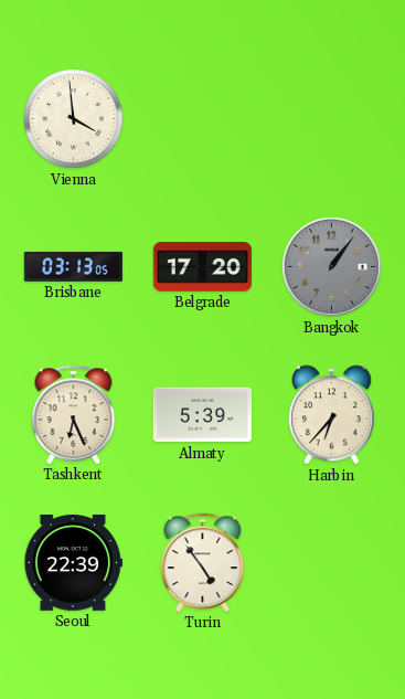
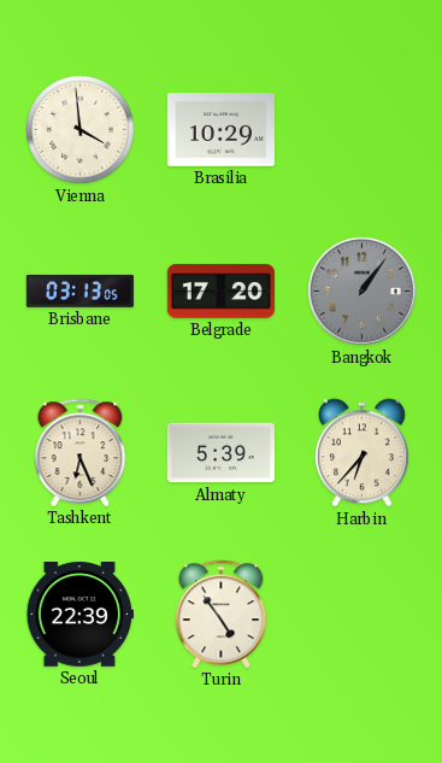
Brasilia: none -> 10:29 (220, 130)
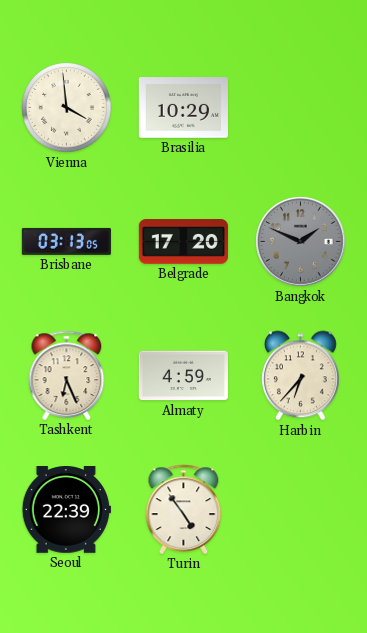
Bangkok: 1:06 -> 1:49 (301, 242)
Almaty: 5:39 -> 4:59 (183, 376)
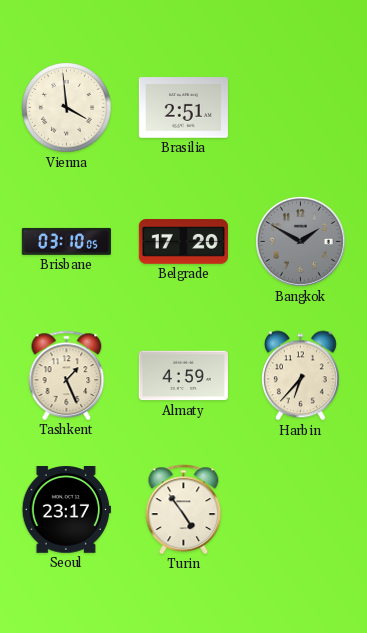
Brasilia: 10:29 -> 2:51 (183, 108)
Brisbane: 03:13 -> 03:10 (66, 241)
Bangkok: 1:49 -> 1:50 (301, 242)
Tashkent: 6:26 -> 1:26 (67, 375)
Seoul: 22:39 -> 23:17 (66, 510)
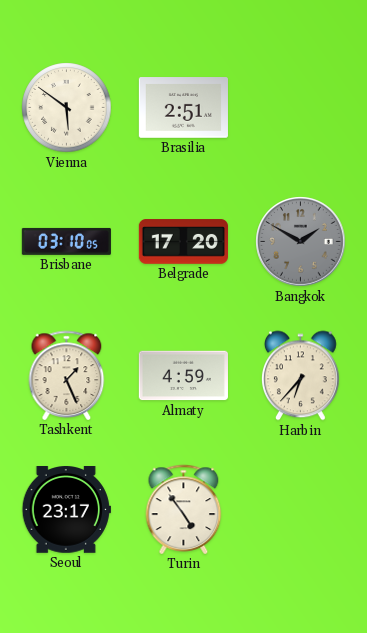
Vienna: 3:59 -> 5:51 (67, 108)
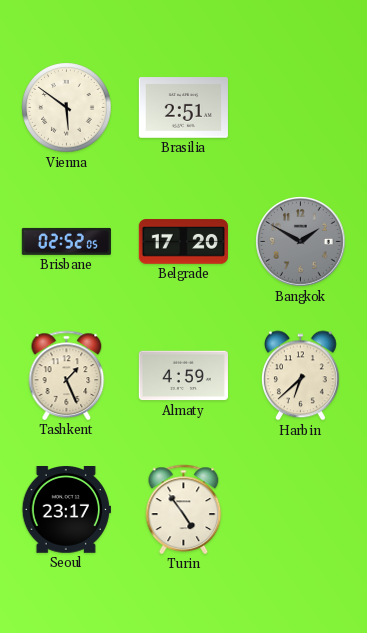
Brisbane: 03:10 -> 02:52 (66, 241)
Harbin: 6:37 -> 6:38 (301, 376)
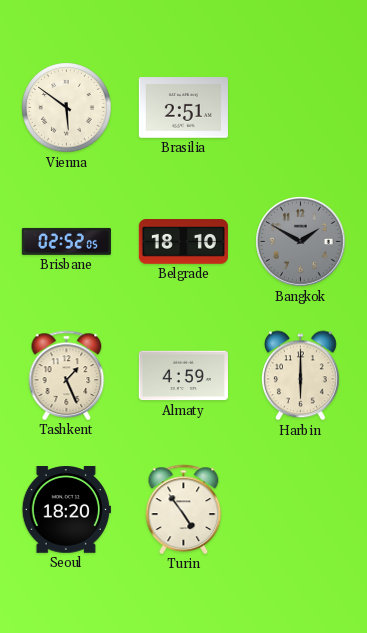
Belgrade: 17:20 -> 18:10 (183, 242)
Harbin: 6:38 -> 6:00 (301, 376)
Seoul: 23:17 -> 18:20 (66, 510)
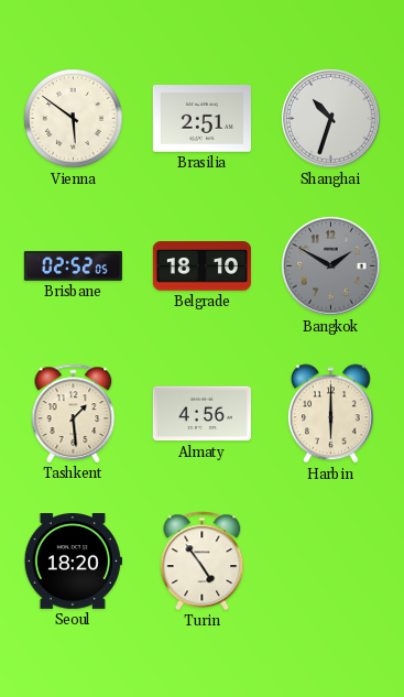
Shanghai: none -> 10:33 (331, 119)
Tashkent: 1:26 -> 1:29 (74, 413)
Almaty: 4:59 -> 4:56 (201, 414)
